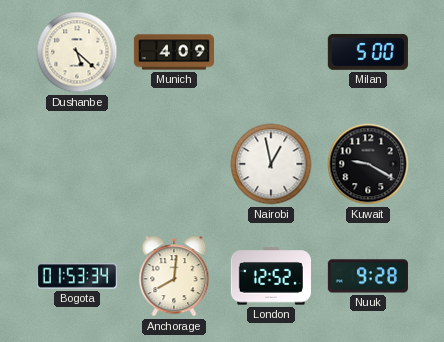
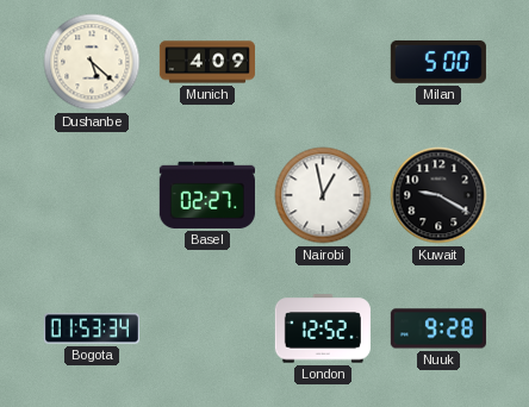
Basel: none -> 02:27 (207, 195)
Anchorage: 8:01 -> none (174, 276)
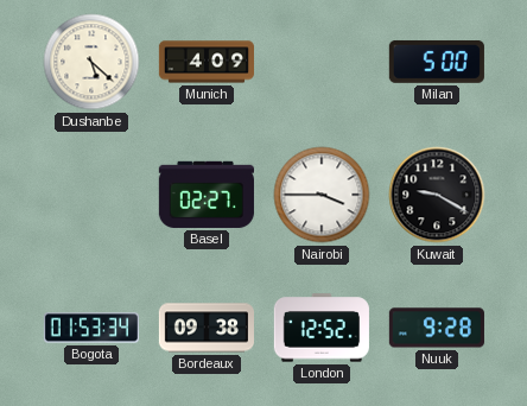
Nairobi: 12:58 -> 3:45 (322, 195)
Bordeaux: none -> 09:38 (205, 328)
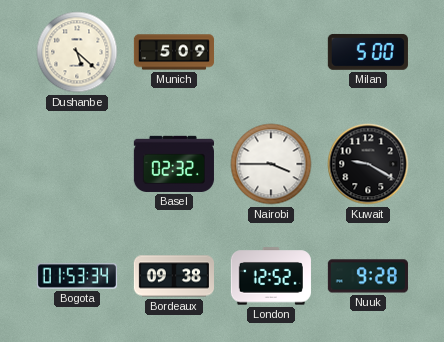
Munich: 4:09 -> 5:09 (173, 52)
Basel: 02:27 -> 02:32 (174, 164)
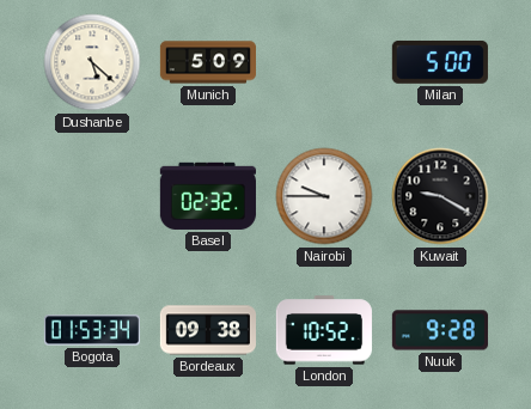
Nairobi: 3:45 -> 9:45 (324, 196)
London: 12:52 -> 10:52 (324, 330)
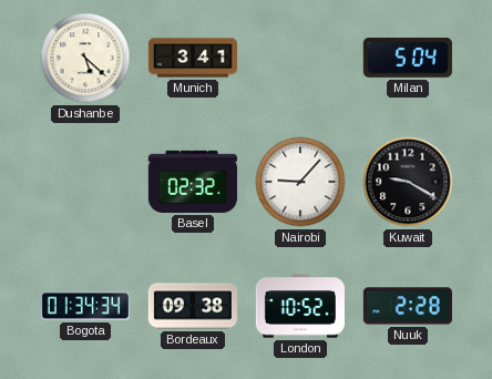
Munich: 5:09 -> 3:41 (192, 58)
Milan: 5:00 -> 5:04 (408, 58)
Nairobi: 9:45 -> 9:07 (300, 182)
Bogota: 01:53 -> 01:34 (85, 306)
Nuuk: 9:28 -> 2:28 (408, 306)
